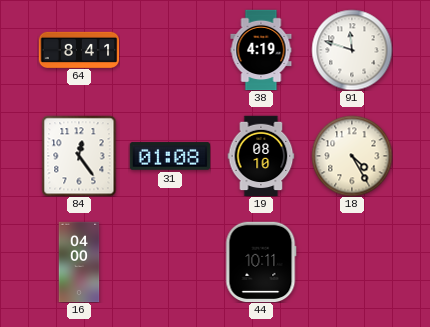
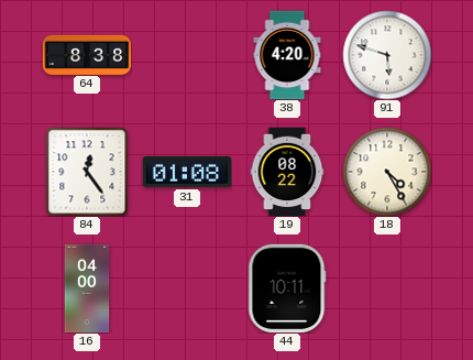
64: 8:41 -> 8:38 (87, 54)
38: 4:19 -> 4:20 (287, 55)
91: 11:48 -> 5:48 (387, 55)
19: 08:10 -> 08:22 (287, 172)
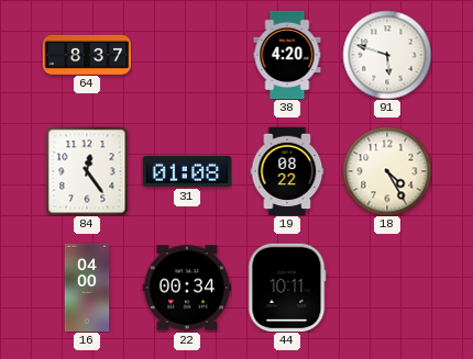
64: 8:38 -> 8:37 (87, 54)
22: none -> 00:34 (187, 288)
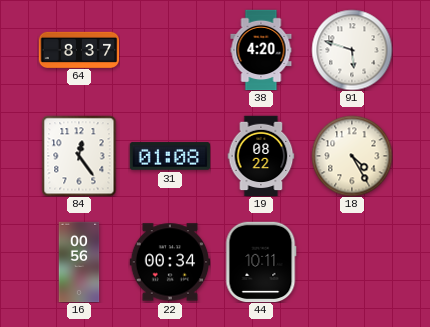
16: 04:00 -> 00:56 (79, 262)
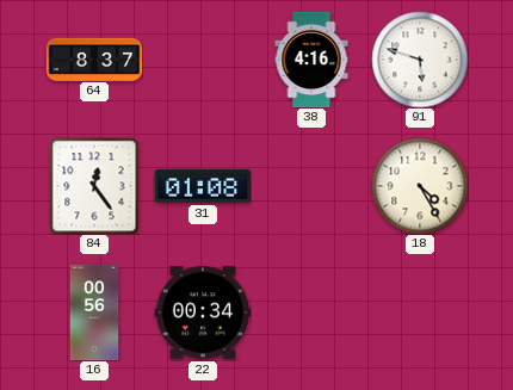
38: 4:20 -> 4:16 (311, 60)
19: 08:22 -> none (261, 156)
44: 10:11 -> none (261, 262)
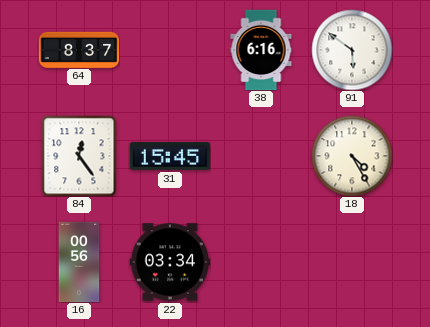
38: 4:16 -> 6:16 (261, 50)
91: 5:48 -> 5:51 (352, 50)
31: 01:08 -> 15:45 (170, 156)
22: 00:34 -> 03:34 (170, 262)
